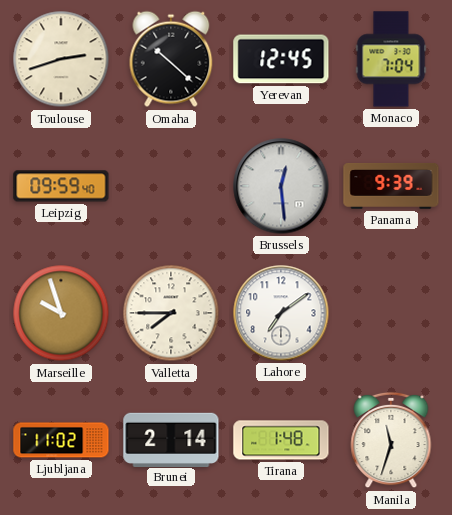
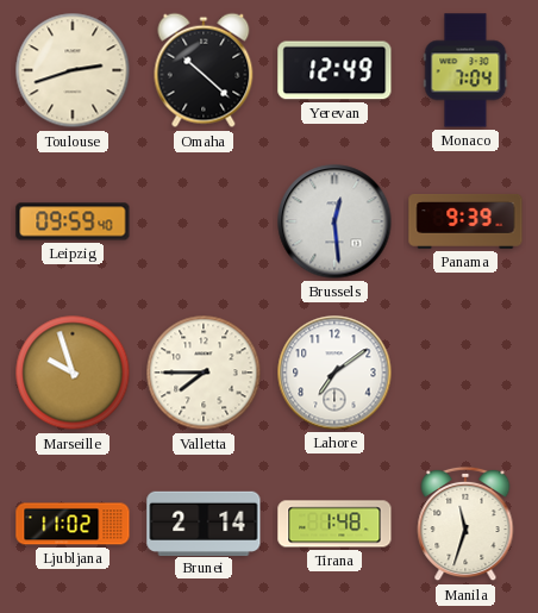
Yerevan: 12:45 -> 12:49 (334, 70)
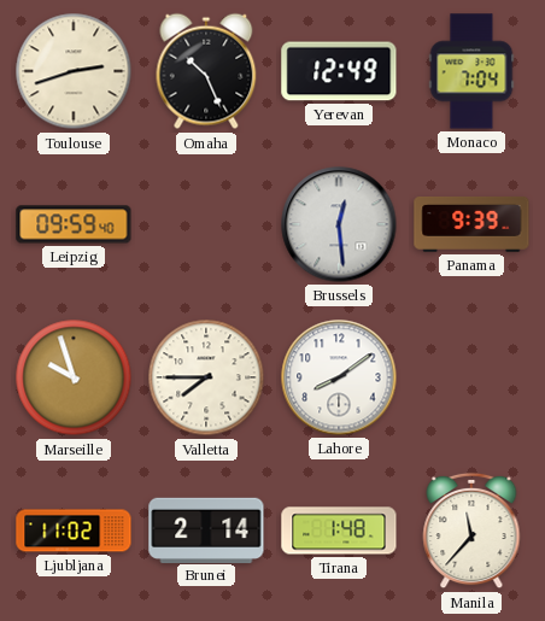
Omaha: 10:22 -> 10:26 (206, 71)
Lahore: 7:09 -> 8:09 (339, 377)
Manila: 11:33 -> 11:37 (471, 531)
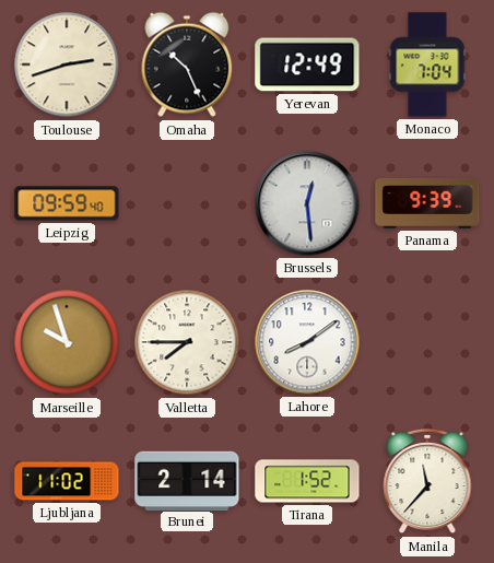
Tirana: 1:48 -> 1:52 (307, 481)
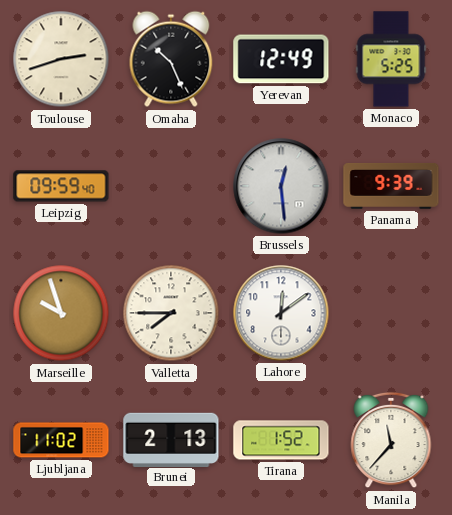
Monaco: 7:04 -> 5:25 (391, 59)
Lahore: 8:09 -> 12:09 (281, 313)
Brunei: 2:14 -> 2:13 (171, 439)
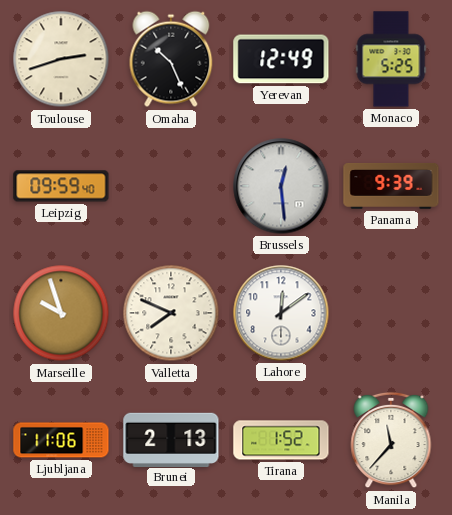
Valletta: 7:45 -> 7:49 (171, 313)
Ljubljana: 11:02 -> 11:06 (61, 440)
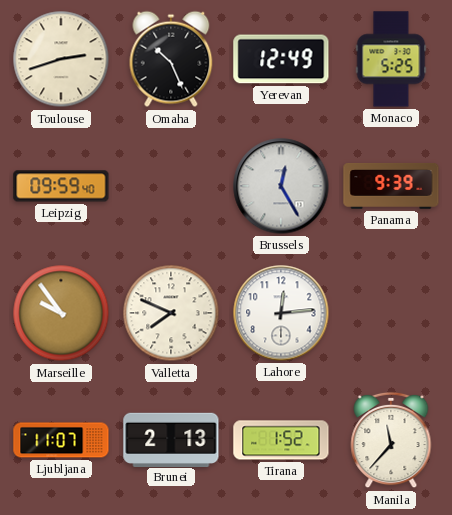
Brussels: 12:29 -> 12:25 (281, 186)
Marseille: 9:57 -> 9:54 (61, 313)
Lahore: 12:09 -> 12:14 (281, 313)
Ljubljana: 11:06 -> 11:07 (61, 440)
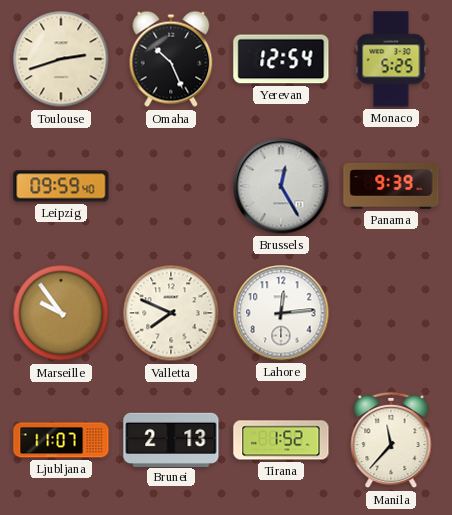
Yerevan: 12:49 -> 12:54 (281, 59)
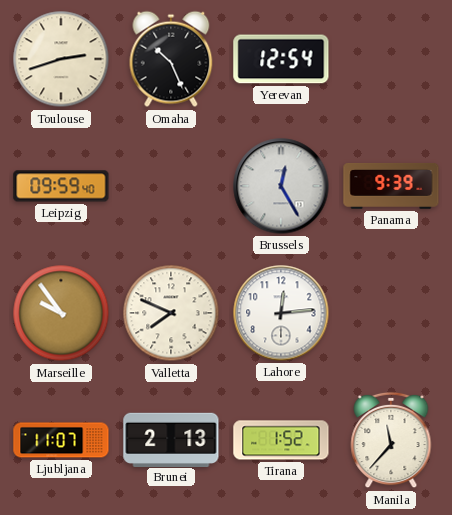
Monaco: 5:25 -> none (391, 59)
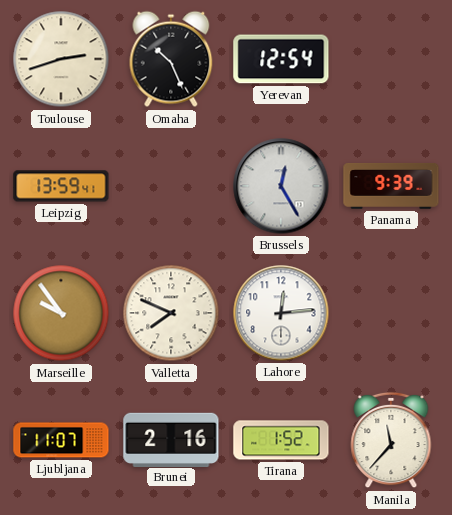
Leipzig: 09:59 -> 13:59 (61, 186)
Brunei: 2:13 -> 2:16 (171, 439)
